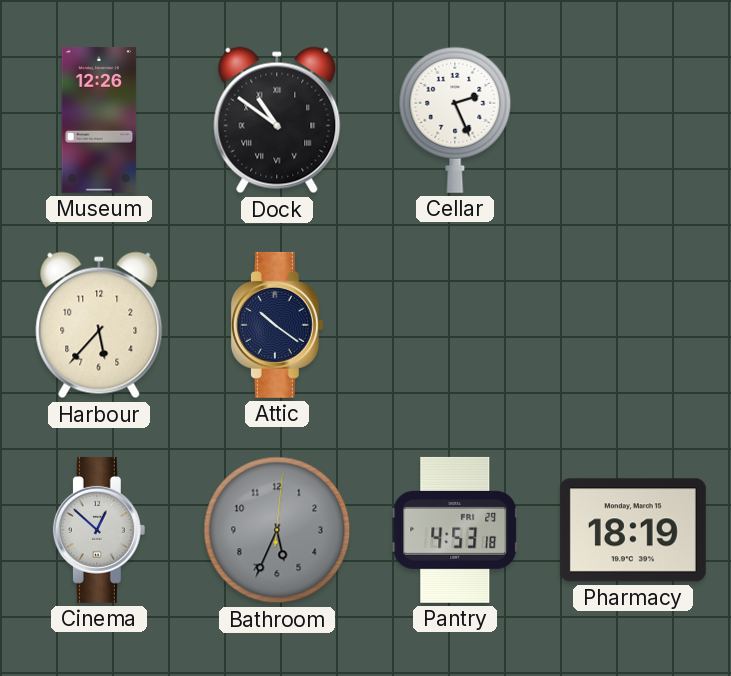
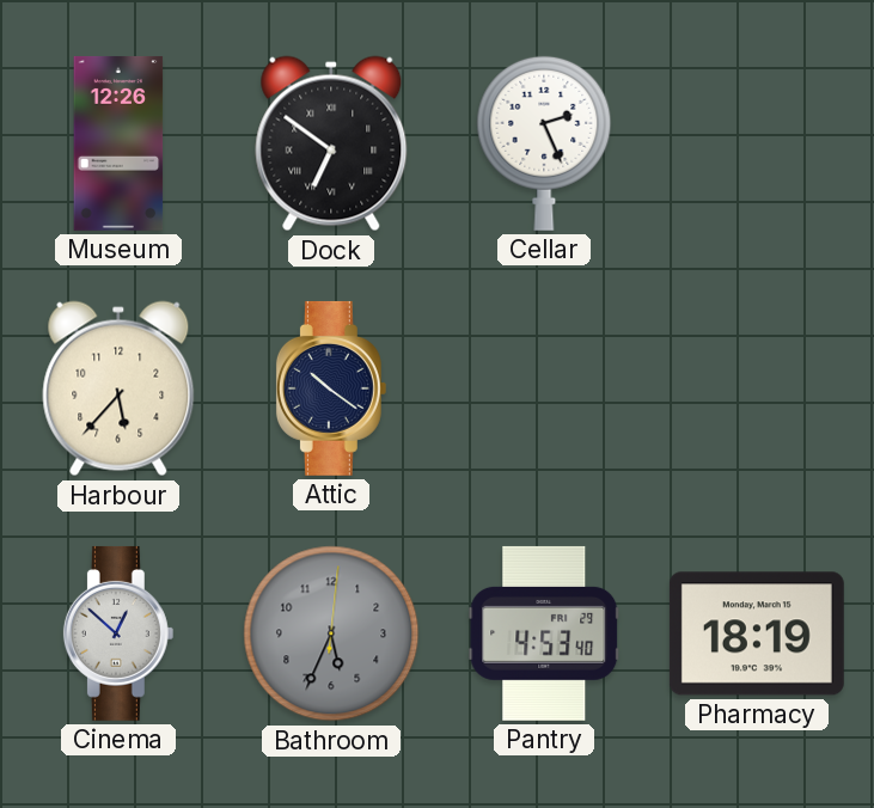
Dock: 10:51 -> 6:51 (331, 143)
Pantry: 4:53:18 -> 4:53:40 (544, 633)
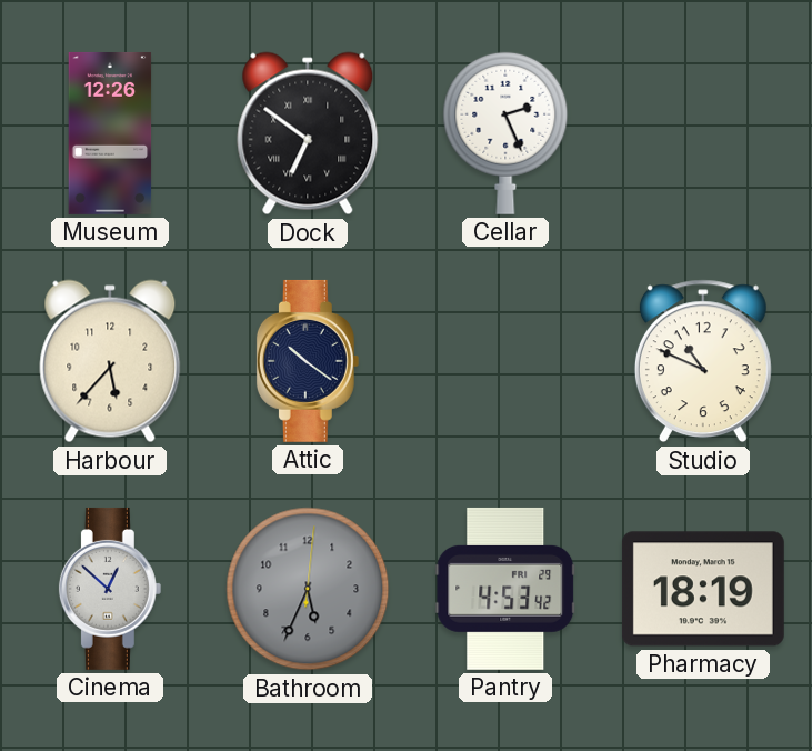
Studio: none -> 10:49 (703, 361)
Pantry: 4:53:40 -> 4:53:42 (505, 589)
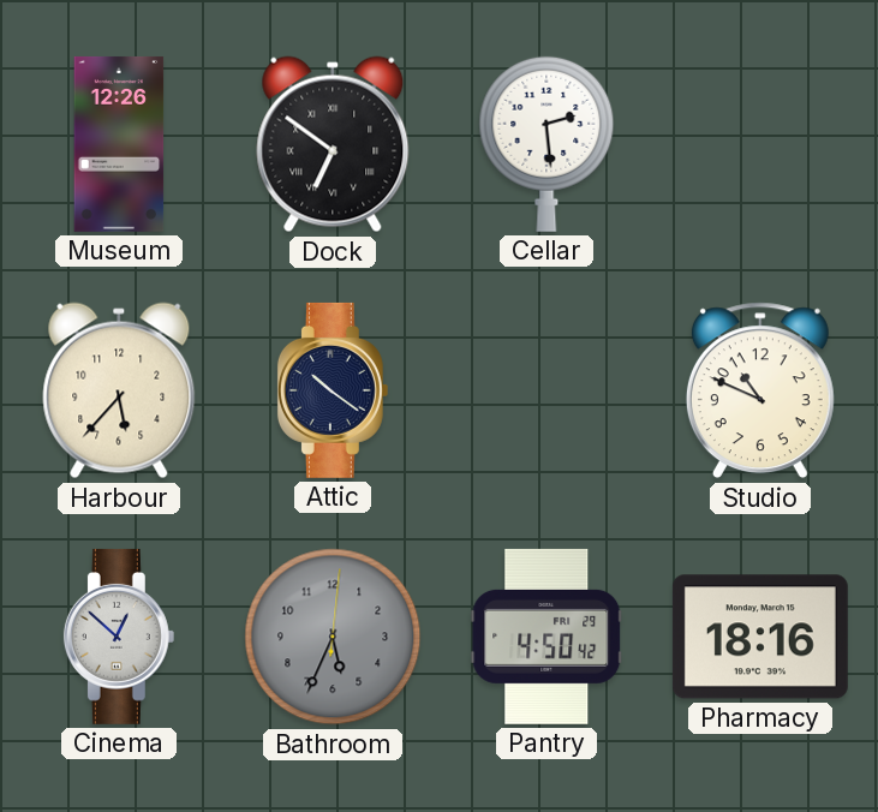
Cellar: 2:26 -> 2:29 (546, 144)
Pantry: 4:53 -> 4:50 (546, 637)
Pharmacy: 18:19 -> 18:16 (760, 637)
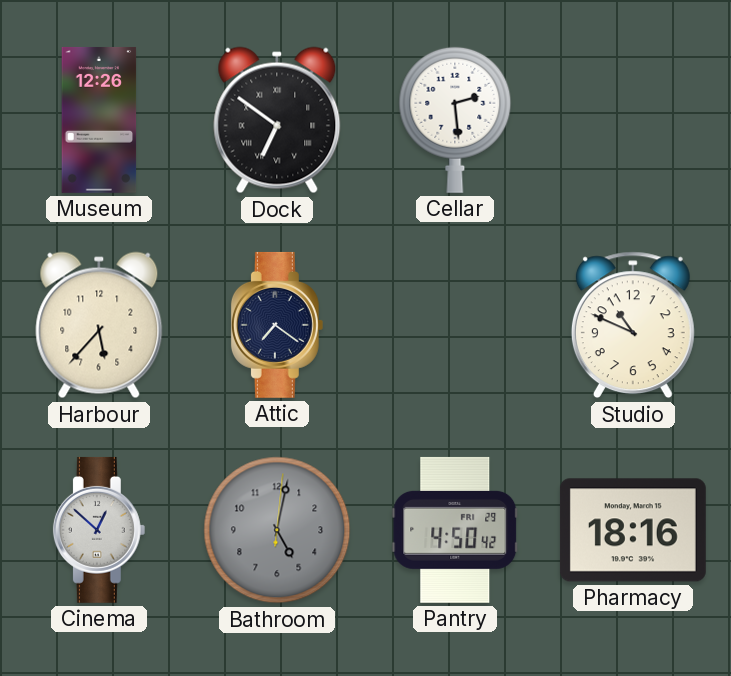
Attic: 10:21 -> 7:21 (277, 325)
Bathroom: 5:34 -> 5:02 (277, 530)
